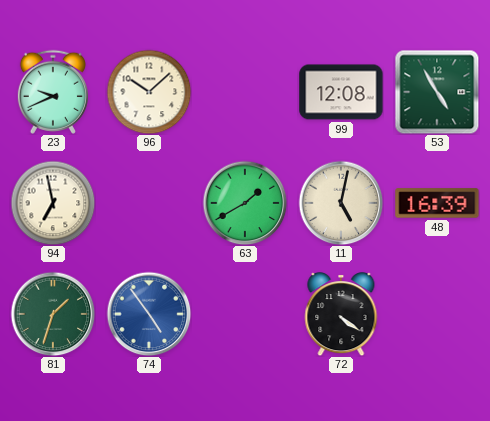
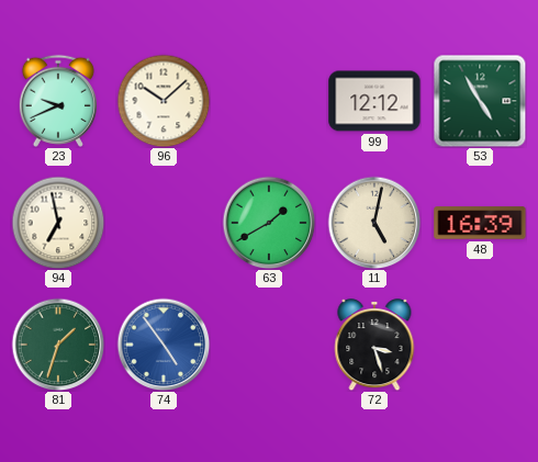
99: 12:08 -> 12:12 (374, 101)
72: 4:21 -> 3:27 (374, 345)
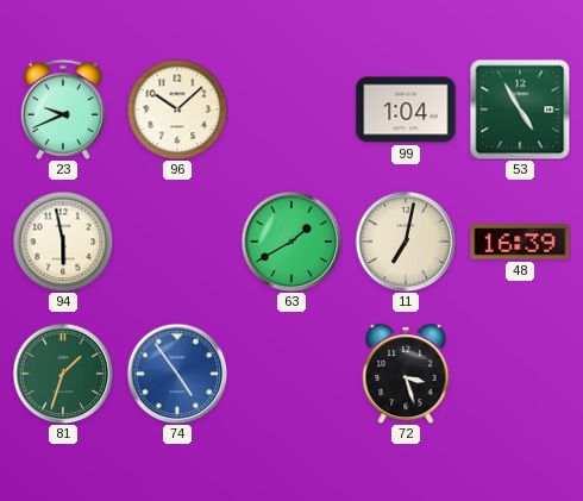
99: 12:12 -> 1:04 (406, 109)
94: 6:58 -> 5:58 (63, 242)
11: 5:02 -> 7:02 (406, 242)
